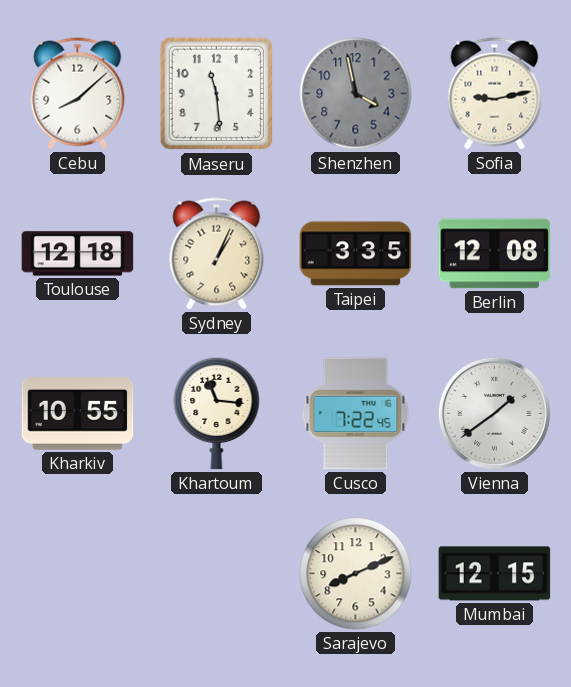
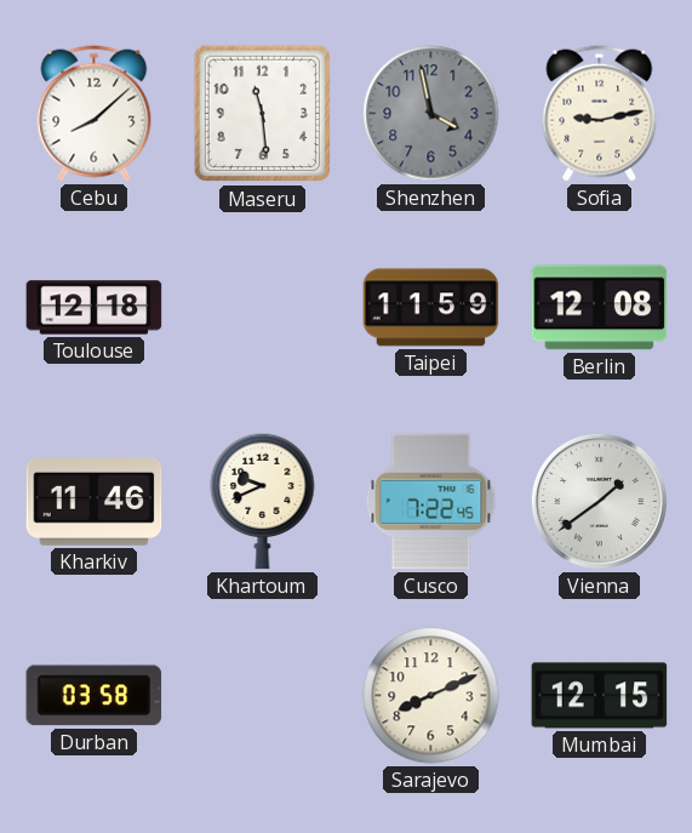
Sydney: 1:04 -> none (217, 254)
Taipei: 3:35 -> 11:59 (431, 308)
Kharkiv: 10:55 -> 11:46 (95, 502)
Khartoum: 11:16 -> 9:41 (263, 501)
Durban: none -> 03:58 (95, 696)
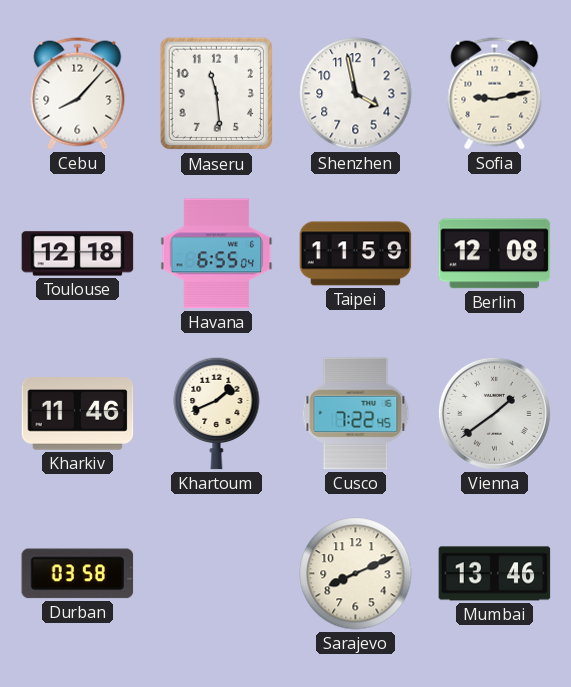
Cebu: 8:08 -> 8:07 (78, 94)
Shenzhen dial: grey -> white (356, 94)
Havana: none -> 6:55 (217, 254)
Khartoum: 9:41 -> 1:41 (217, 413)
Mumbai: 12:15 -> 13:46 (495, 574)
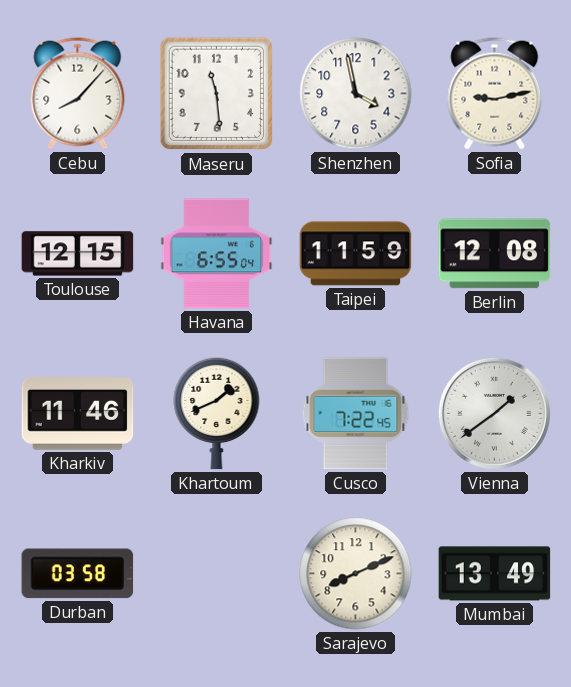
Toulouse: 12:18 -> 12:15 (78, 254)
Mumbai: 13:46 -> 13:49 (495, 574)
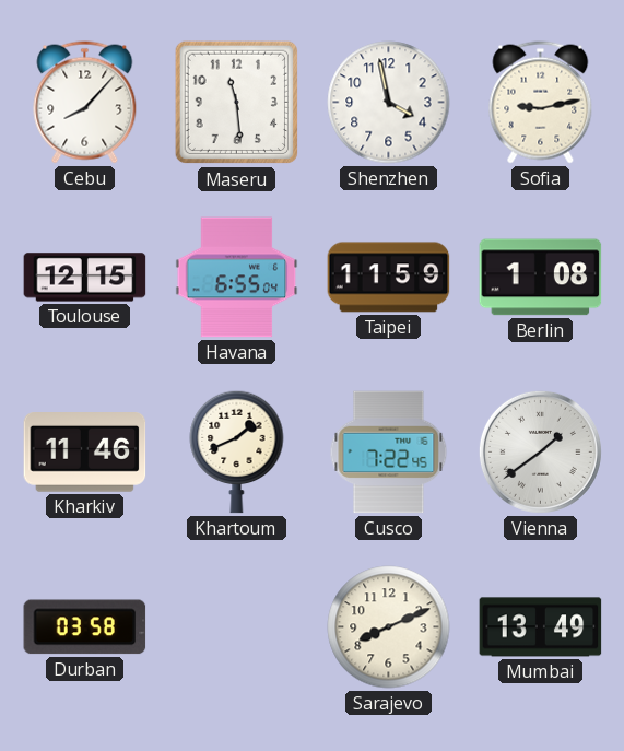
Berlin: 12:08 -> 1:08 (541, 278)
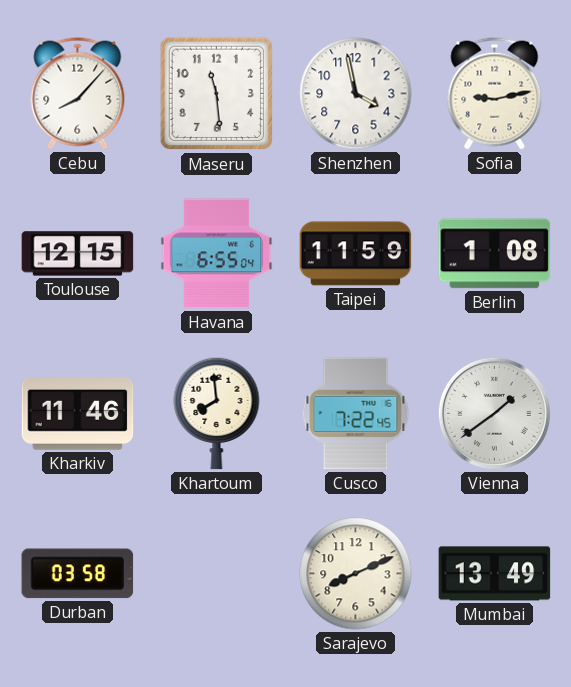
Khartoum: 1:41 -> 7:59 (217, 413)
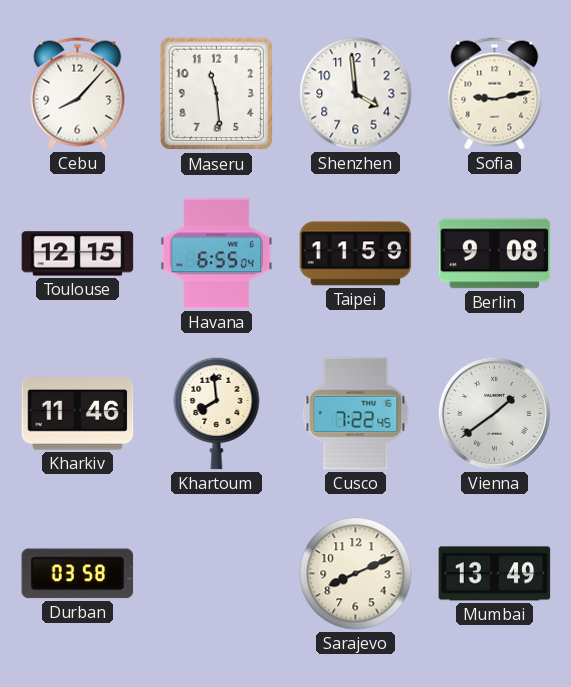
Shenzhen: 3:58 -> 3:59 (356, 94)
Berlin: 1:08 -> 9:08 (495, 254)
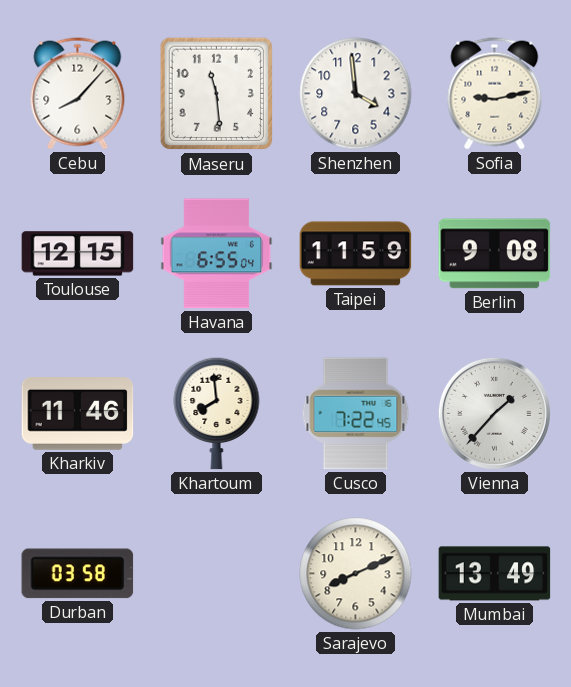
Vienna: 1:39 -> 1:37 (494, 413)
